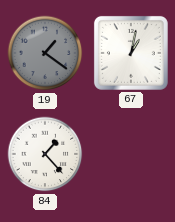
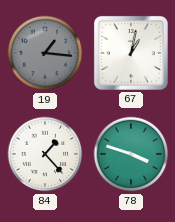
19: 1:21 -> 1:16 (45, 53)
78: none -> 3:48 (131, 154)
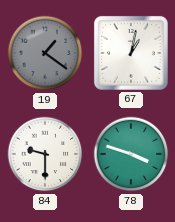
19: 1:16 -> 1:21 (45, 53)
84: 1:23 -> 9:30 (45, 154)
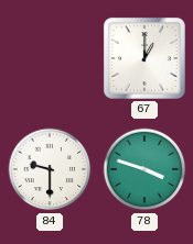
19: 1:21 -> none (45, 53)
67: 1:02 -> 1:00 (144, 58)
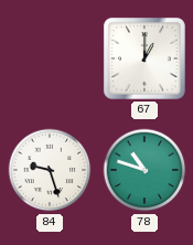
84: 9:30 -> 9:27 (50, 170)
78: 3:48 -> 10:48 (144, 170)
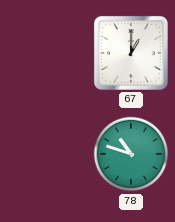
84: 9:27 -> none (50, 170)
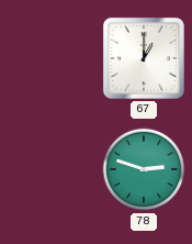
78: 10:48 -> 2:48 (144, 169)
